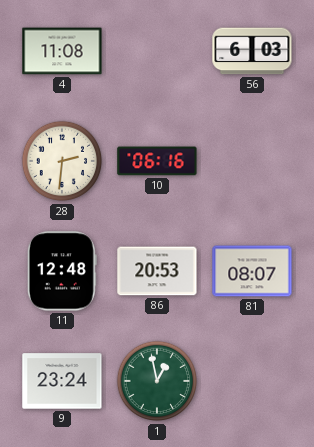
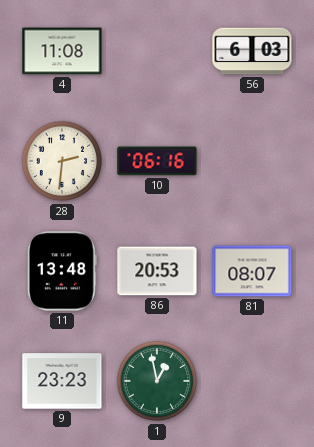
11: 12:48 -> 13:48 (62, 271)
9: 23:24 -> 23:23 (62, 381)
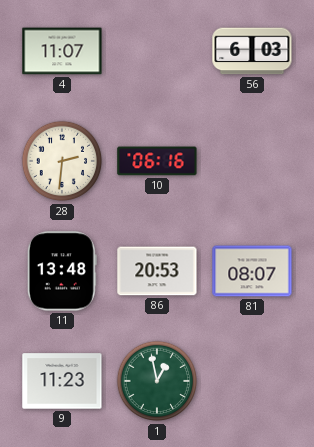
4: 11:08 -> 11:07 (62, 51)
9: 23:23 -> 11:23 (62, 381)
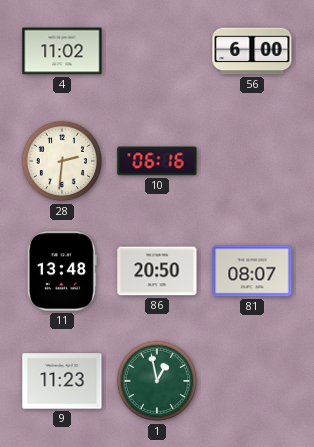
4: 11:07 -> 11:02 (62, 51)
56: 6:03 -> 6:00 (252, 51)
86: 20:53 -> 20:50 (157, 271)
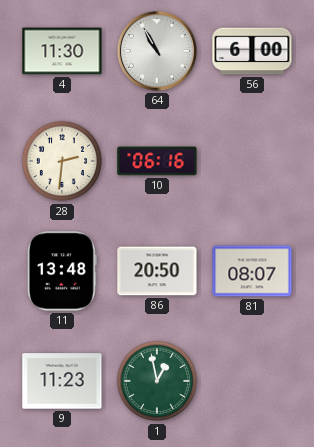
4: 11:02 -> 11:30 (62, 51)
64: none -> 10:55 (157, 51)
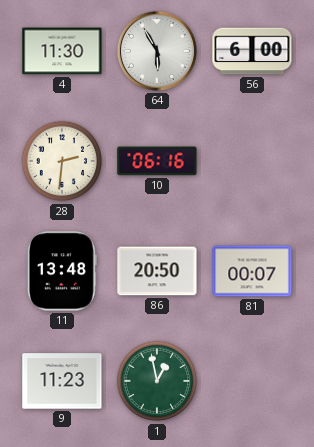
64: 10:55 -> 5:55 (157, 51)
81: 08:07 -> 00:07 (252, 271)
